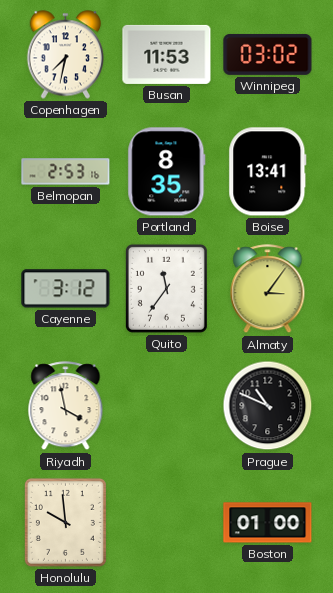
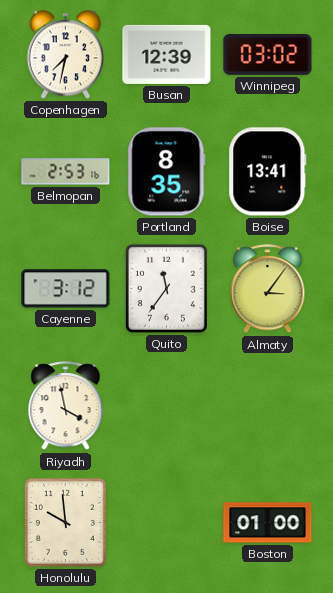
Busan: 11:53 -> 12:39 (167, 54)
Prague: 10:49 -> none (268, 406)
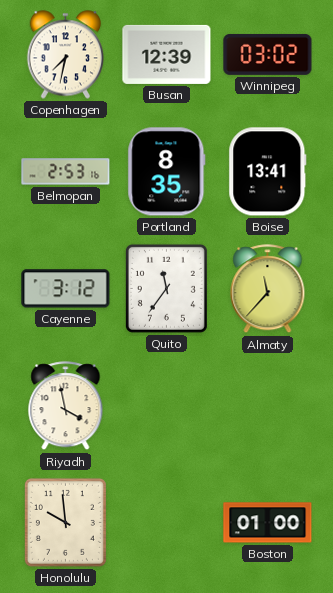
Almaty: 3:06 -> 11:37 (268, 289)
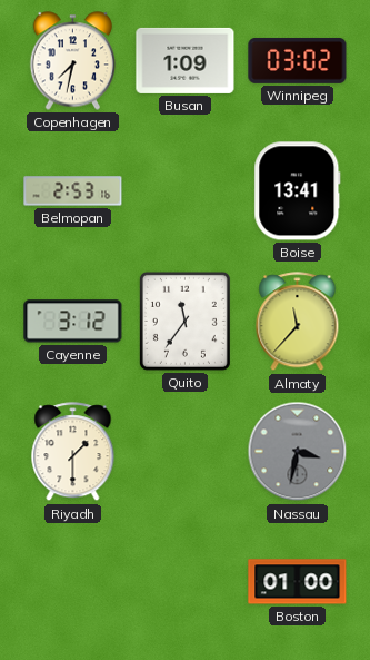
Busan: 12:39 -> 1:09 (186, 60)
Portland: 8:35 -> none (167, 172)
Riyadh: 3:58 -> 1:30 (73, 452)
Nassau: none -> 3:32 (298, 452)
Honolulu: 9:59 -> none (65, 522)
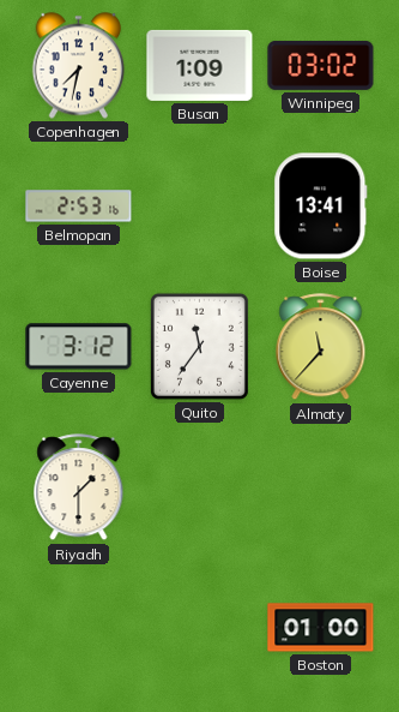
Nassau: 3:32 -> none (298, 452)
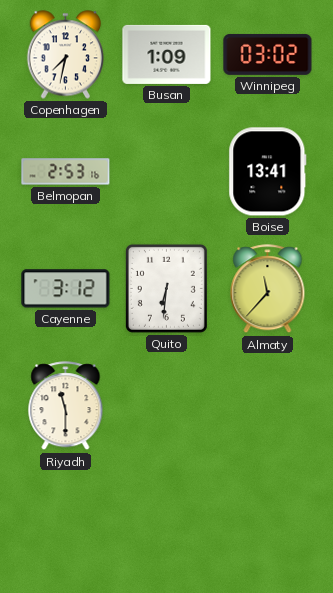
Quito: 11:36 -> 6:31 (166, 288)
Riyadh: 1:30 -> 11:30 (66, 406)
Boston: 01:00 -> none (321, 628)
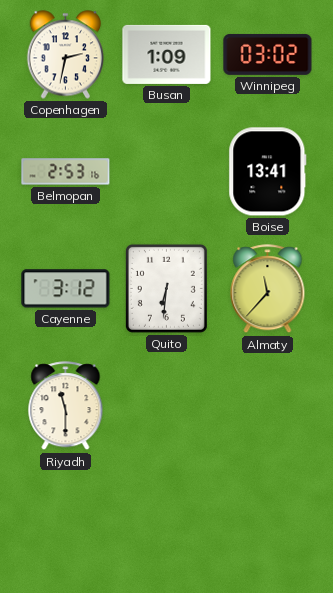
Copenhagen: 7:32 -> 2:32 (66, 55)
